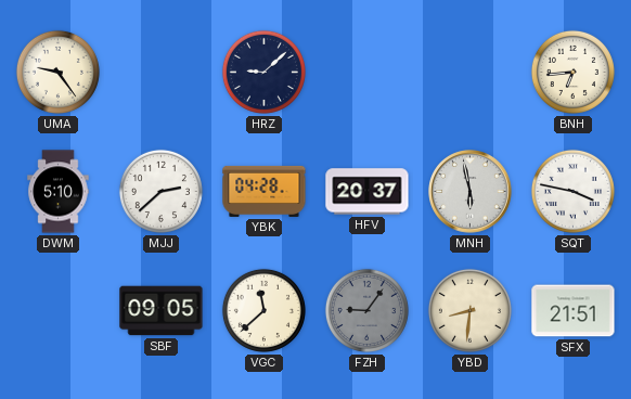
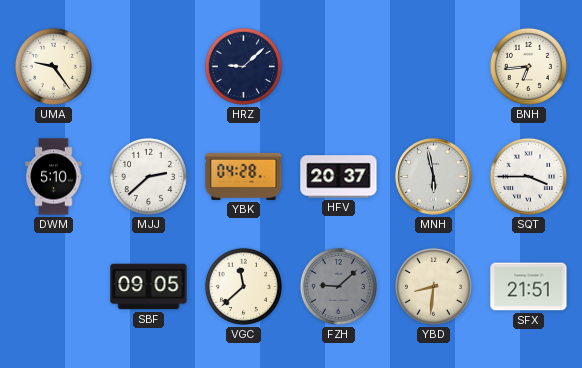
SQT: 3:47 -> 3:45 (528, 176)
FZH: 9:06 -> 9:08 (338, 286)
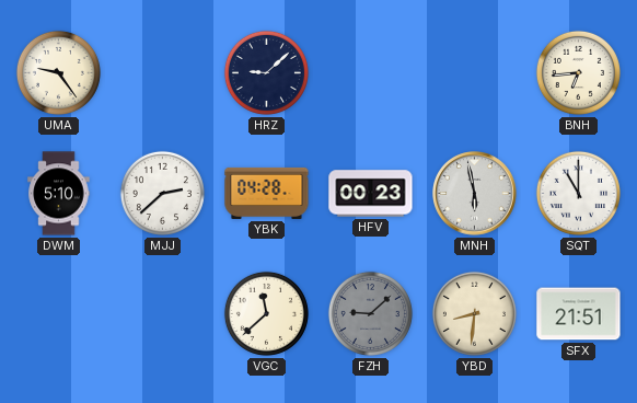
HFV: 20:37 -> 00:23 (371, 194)
SQT: 3:45 -> 11:00 (578, 193)
SBF: 09:05 -> none (149, 287)
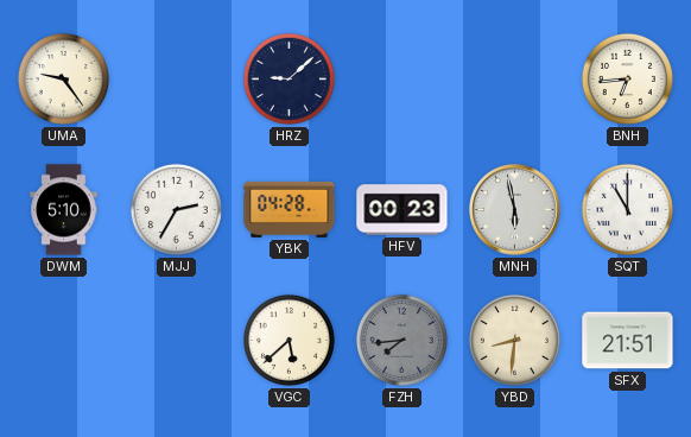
MJJ: 2:38 -> 2:35 (176, 209)
VGC: 11:38 -> 5:38 (289, 340)
FZH: 9:08 -> 7:44 (401, 340)
